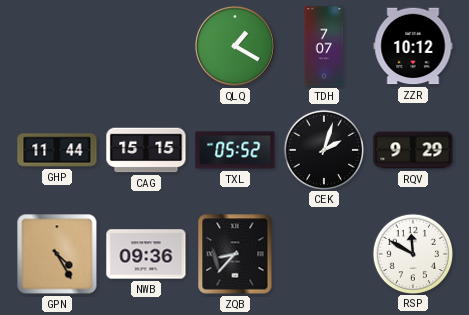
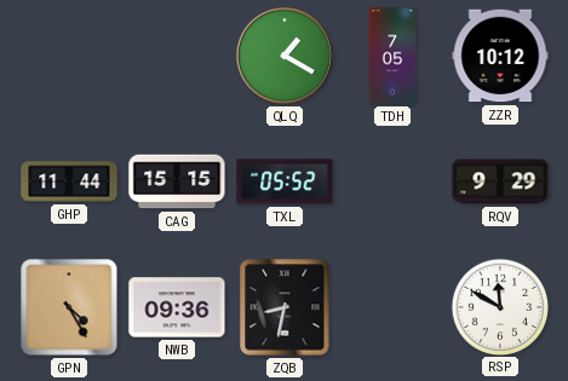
TDH: 7:07 -> 7:05 (392, 56)
CEK: 2:03 -> none (323, 149)
ZQB: 8:37 -> 8:32 (285, 307)
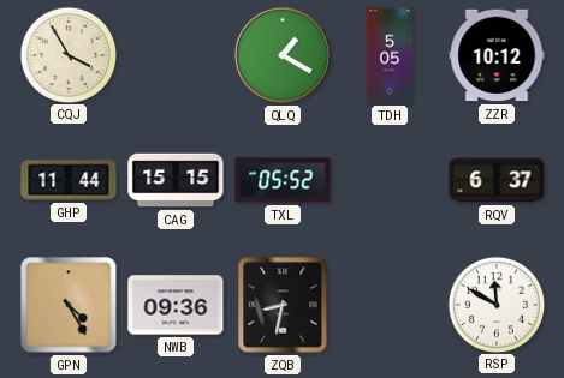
CQJ: none -> 3:55 (67, 54)
TDH: 7:05 -> 5:05 (390, 55)
RQV: 9:29 -> 6:37 (497, 180)
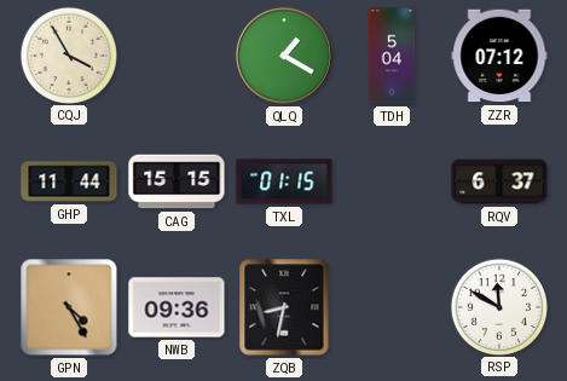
TDH: 5:05 -> 5:04 (392, 56)
ZZR: 10:12 -> 07:12 (499, 56)
TXL: 05:52 -> 01:15 (284, 181)
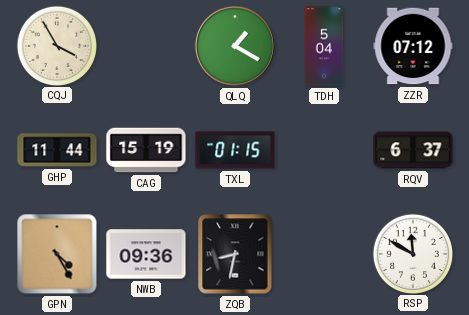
CAG: 15:15 -> 15:19 (146, 150)
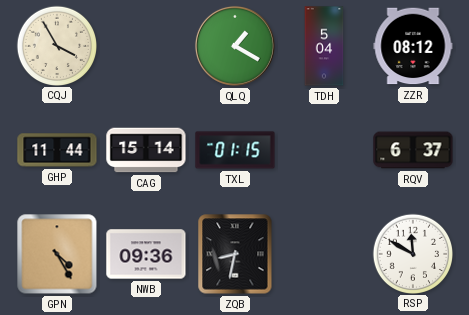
ZZR: 07:12 -> 08:12 (413, 46)
CAG: 15:19 -> 15:14 (146, 150)
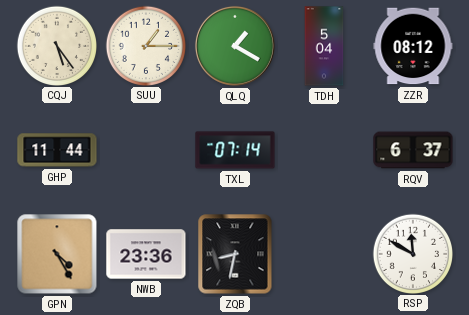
CQJ: 3:55 -> 5:24 (56, 45)
SUU: none -> 1:15 (145, 45)
CAG: 15:14 -> none (146, 150)
TXL: 01:15 -> 07:14 (235, 150)
NWB: 09:36 -> 23:36 (146, 254)
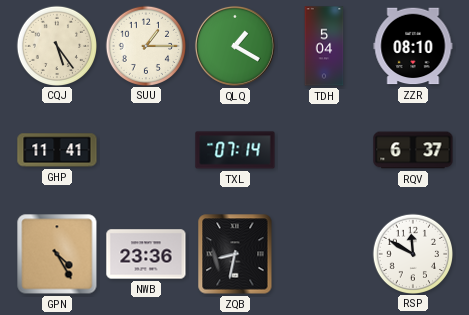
ZZR: 08:12 -> 08:10 (413, 46)
GHP: 11:44 -> 11:41 (57, 150)
